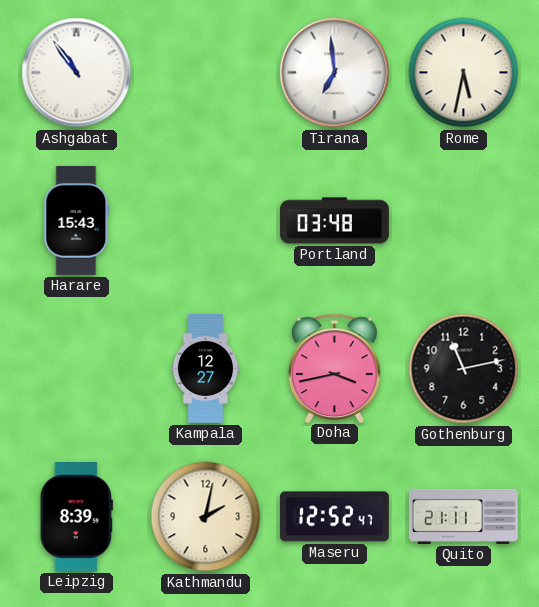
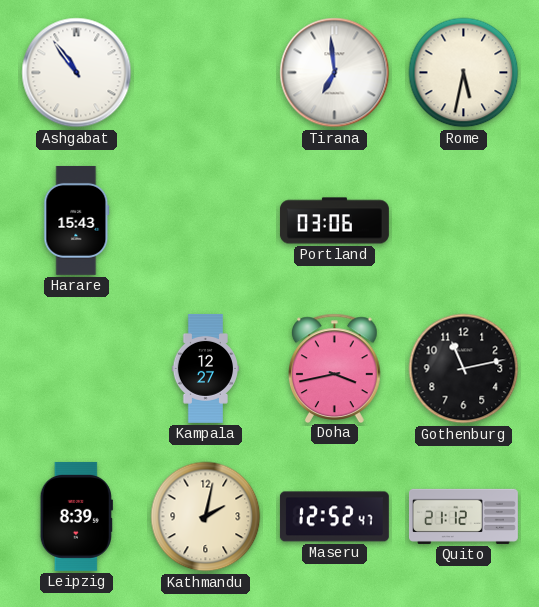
Portland: 03:48 -> 03:06 (334, 221)
Quito: 21:11 -> 21:12 (463, 516)
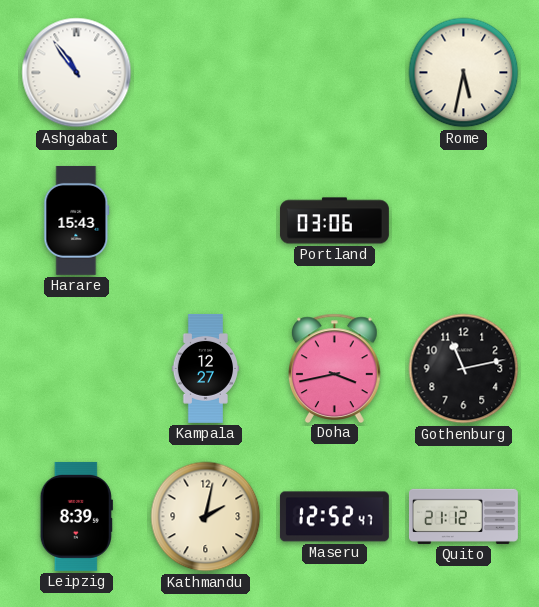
Tirana: 6:59 -> none (335, 73)
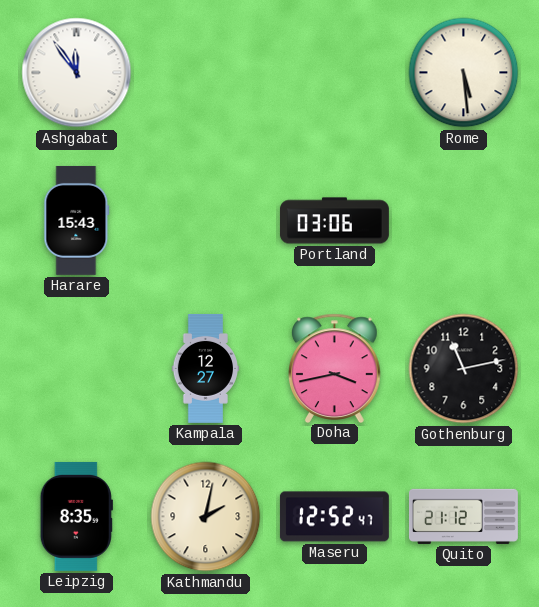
Ashgabat: 10:54 -> 11:54 (77, 73)
Rome: 5:32 -> 5:29 (464, 73)
Leipzig: 8:39 -> 8:35 (76, 516)
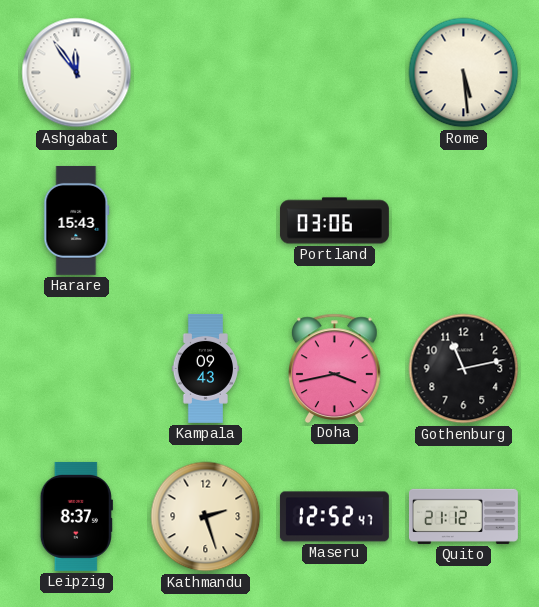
Kampala: 12:27 -> 09:43 (205, 368)
Leipzig: 8:35 -> 8:37 (76, 516)
Kathmandu: 2:02 -> 2:27 (206, 517)
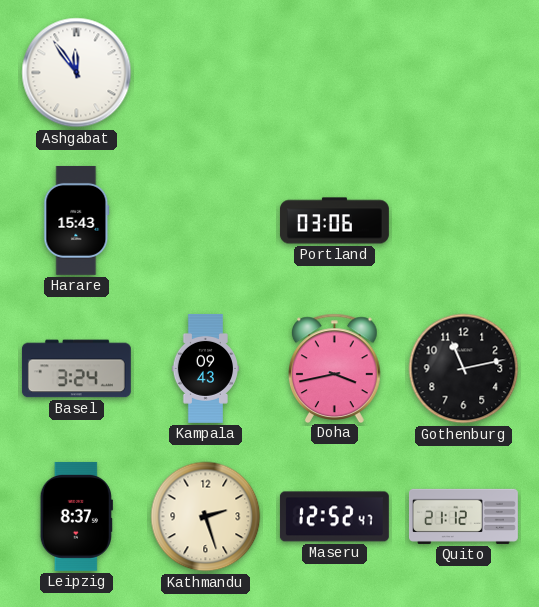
Rome: 5:29 -> none (464, 73)
Basel: none -> 3:24 (76, 369)
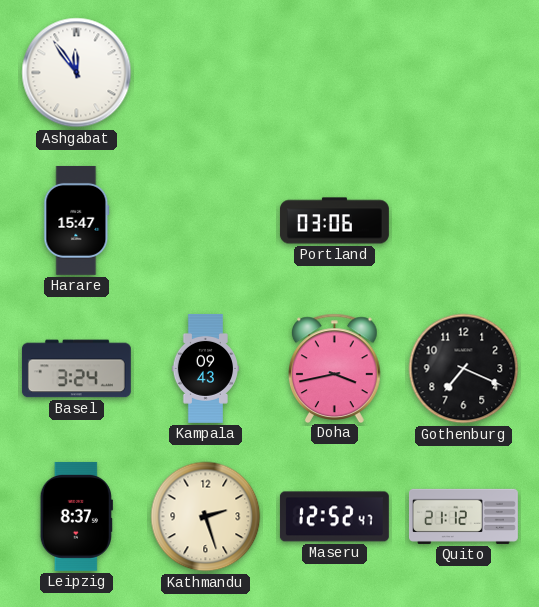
Harare: 15:43 -> 15:47 (77, 220)
Gothenburg: 11:13 -> 7:19 (464, 369)
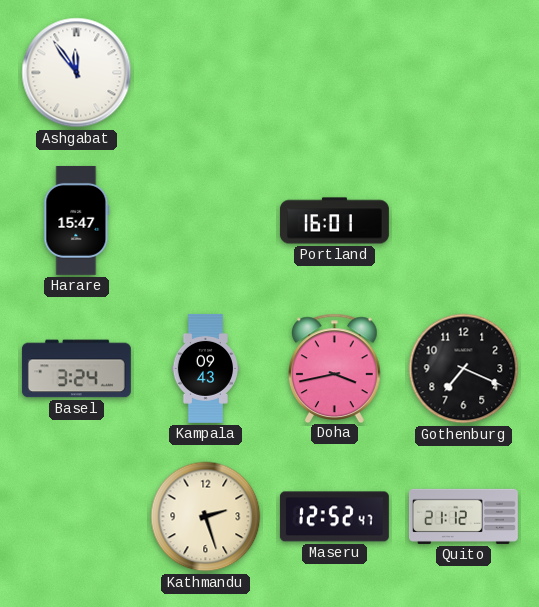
Portland: 03:06 -> 16:01 (334, 221)
Leipzig: 8:37 -> none (76, 516)
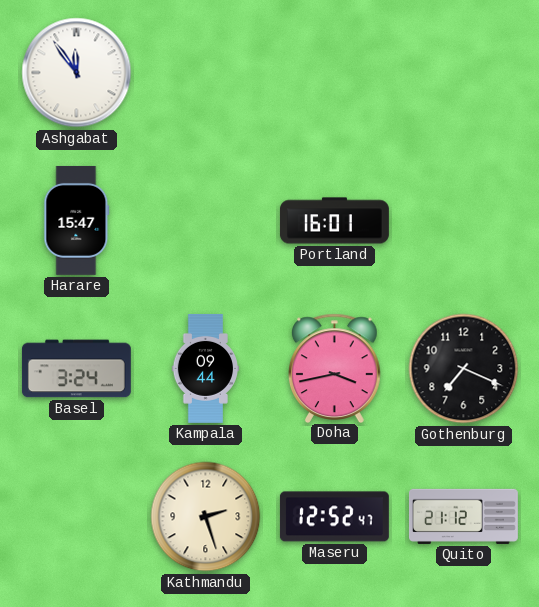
Kampala: 09:43 -> 09:44 (205, 368)
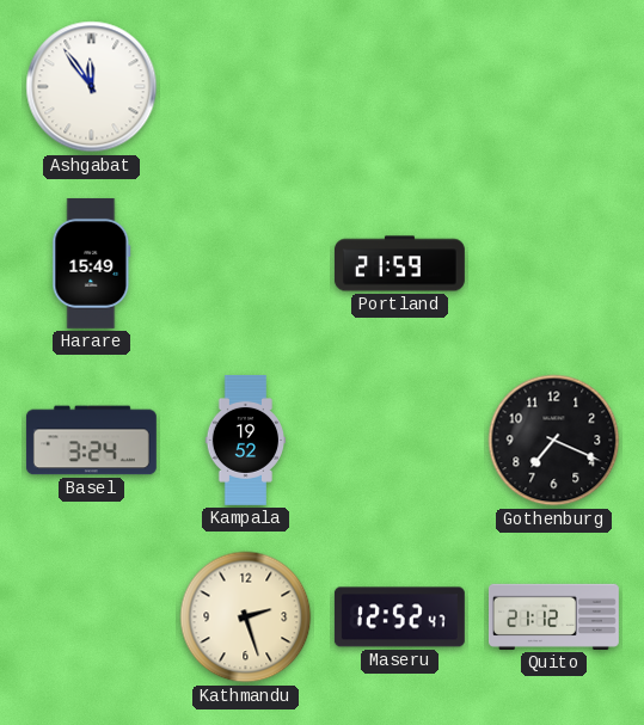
Harare: 15:47 -> 15:49 (92, 263)
Portland: 16:01 -> 21:59 (399, 264)
Kampala: 09:44 -> 19:52 (245, 440)
Doha: 3:43 -> none (334, 368)
